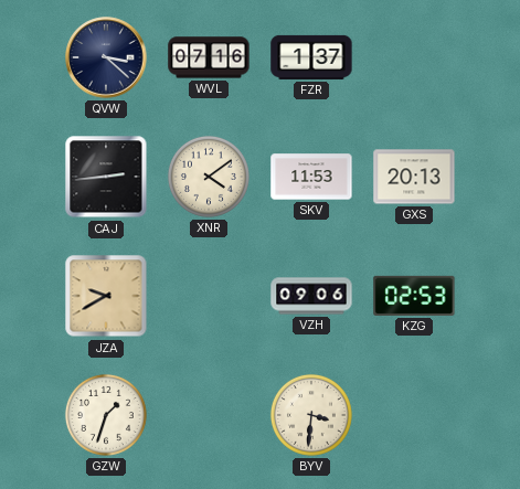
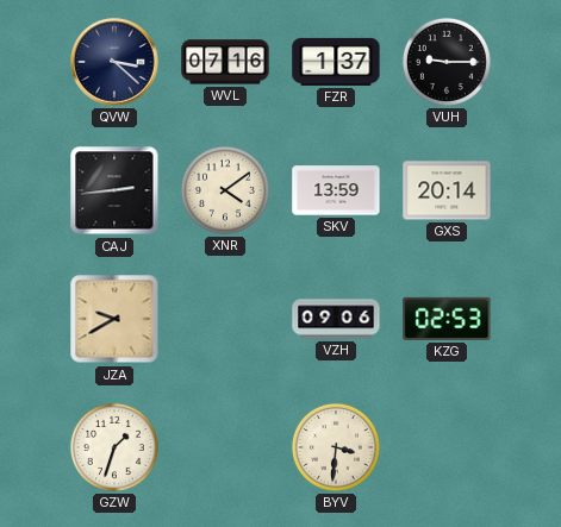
VUH: none -> 9:15 (447, 62)
SKV: 11:53 -> 13:59 (336, 190)
GXS: 20:13 -> 20:14 (447, 190)
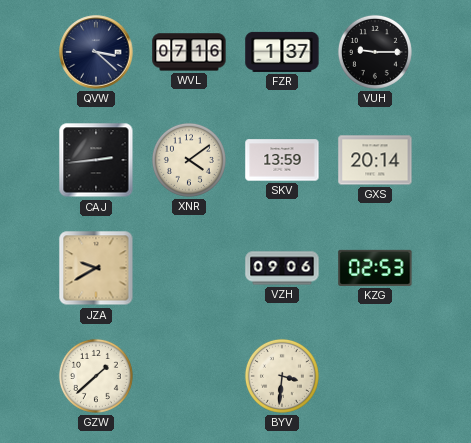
GZW: 1:33 -> 1:38 (96, 376)
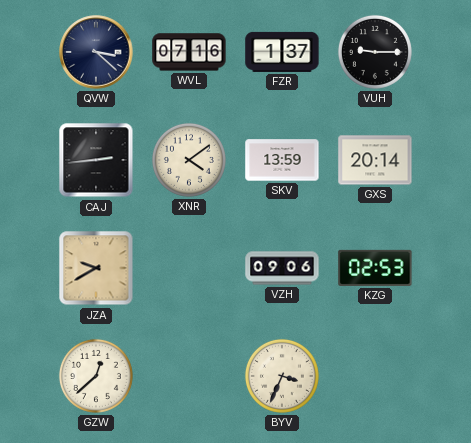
GZW: 1:38 -> 12:38 (96, 376)
BYV: 3:31 -> 3:34 (282, 376)
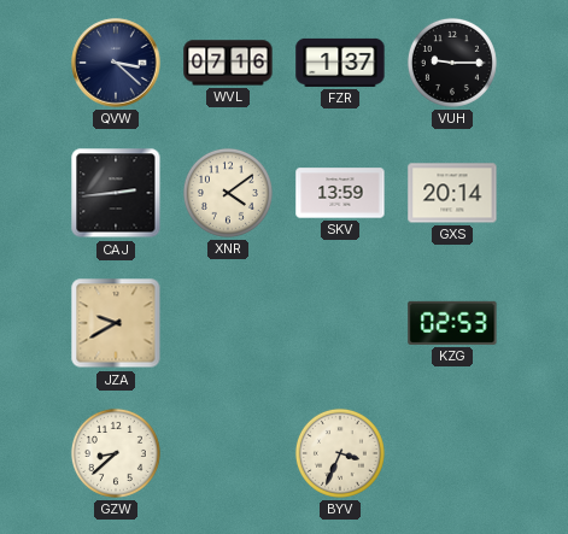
VZH: 09:06 -> none (282, 268)
GZW: 12:38 -> 8:38 (116, 453)
